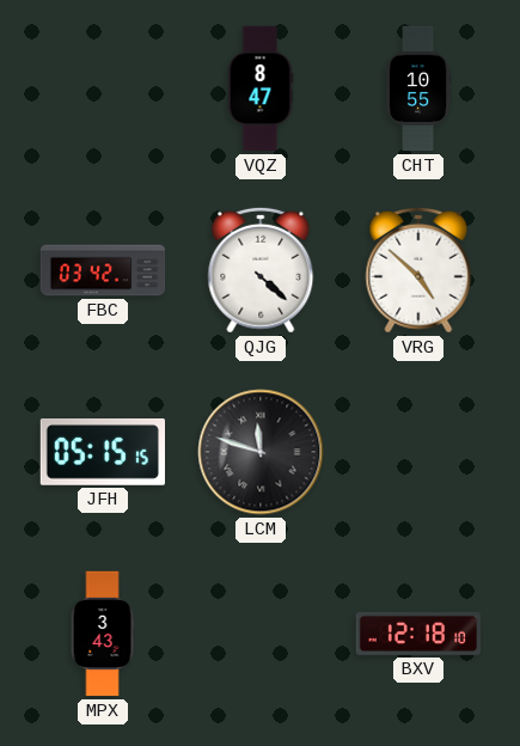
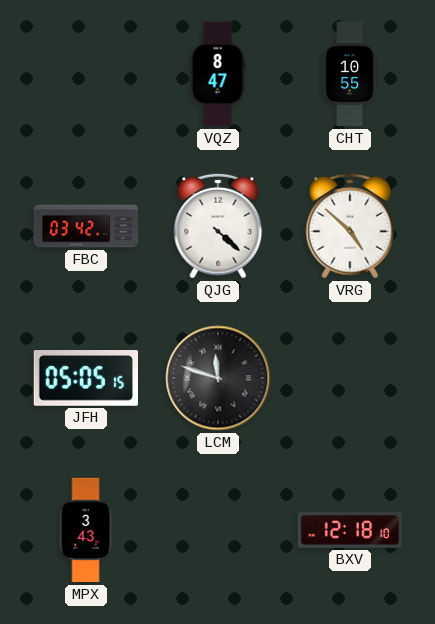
JFH: 05:15 -> 05:05 (85, 379)
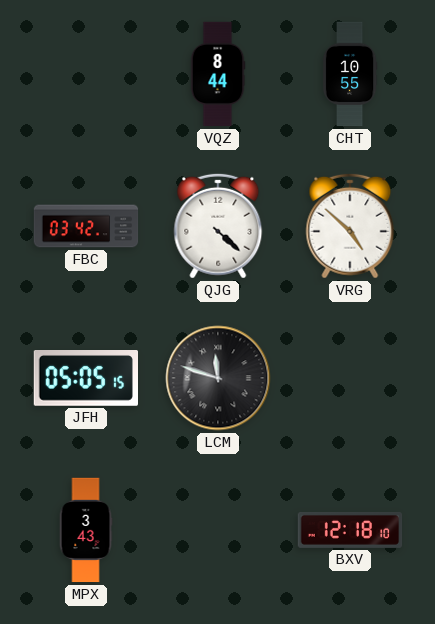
VQZ: 8:47 -> 8:44 (218, 74)
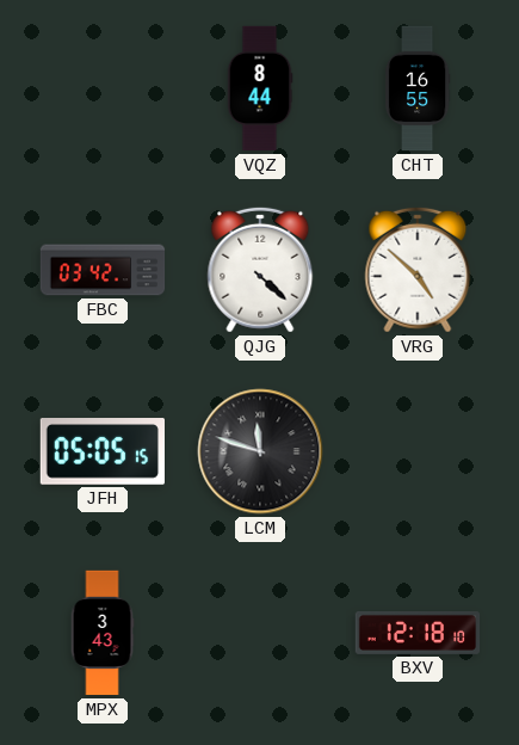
CHT: 10:55 -> 16:55 (418, 88)
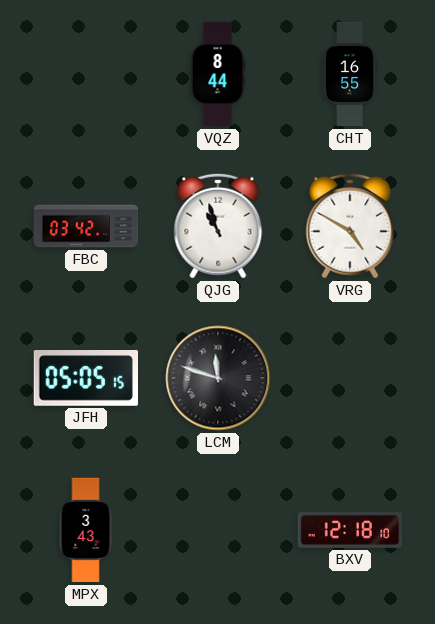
QJG: 4:22 -> 10:57 (218, 226)
VRG: 4:52 -> 4:50 (350, 226)
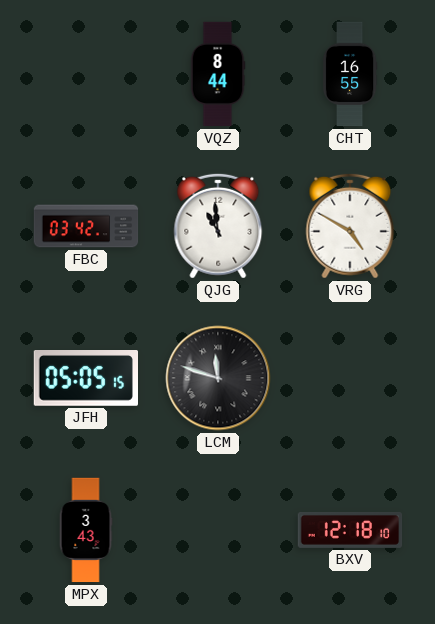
QJG: 10:57 -> 10:59 (218, 226)
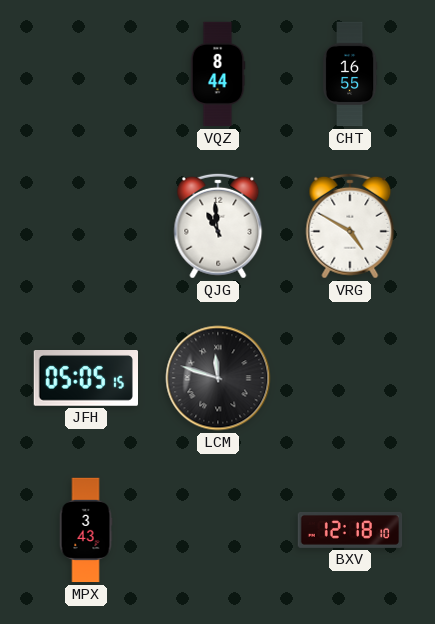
FBC: 03:42 -> none (86, 226)
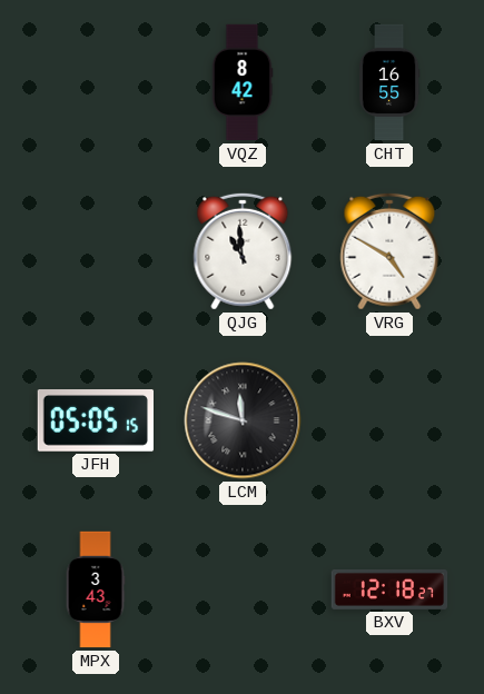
VQZ: 8:44 -> 8:42 (243, 82)
BXV: 12:18:10 -> 12:18:27 (389, 589)
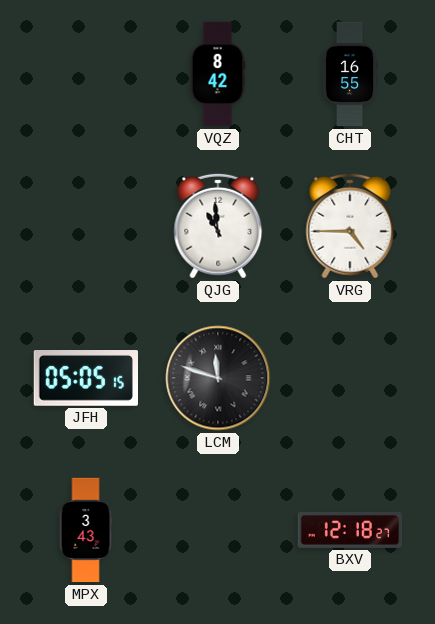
VRG: 4:50 -> 4:45 (350, 226)
